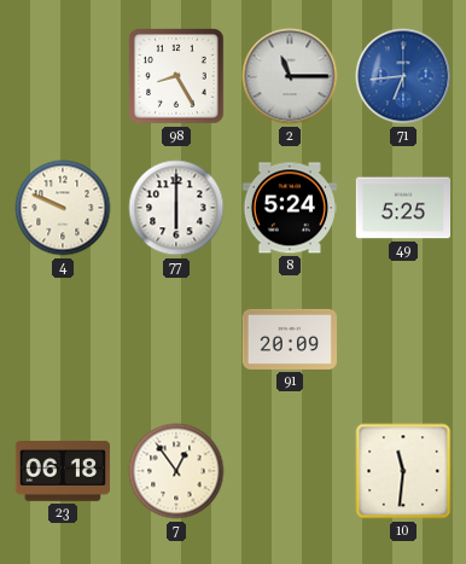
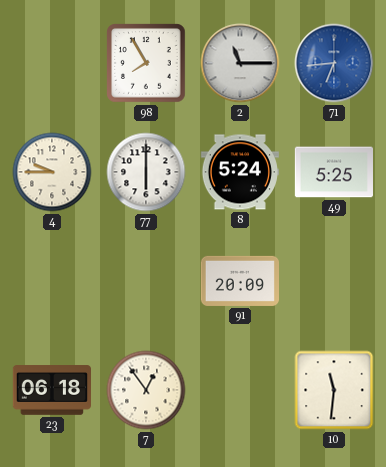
98: 8:25 -> 7:55 (146, 63)
4: 9:49 -> 9:45 (52, 172)
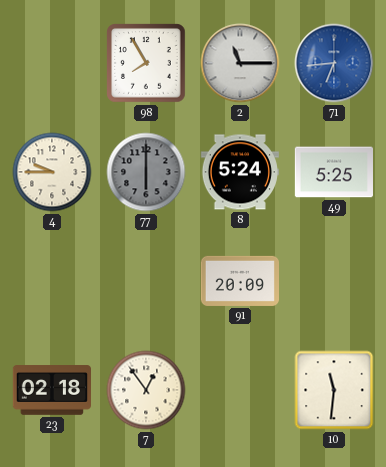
77 dial: white -> grey (146, 172)
23: 06:18 -> 02:18 (51, 390)
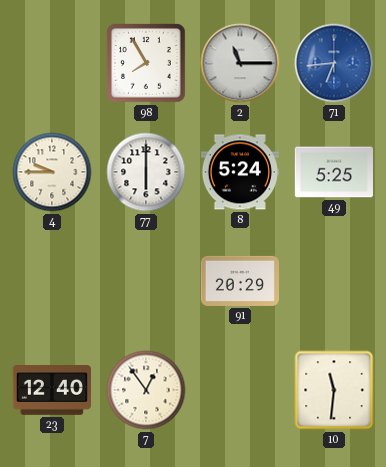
77 dial: grey -> white (146, 172)
91: 20:09 -> 20:29 (239, 281)
23: 02:18 -> 12:40 (51, 390)
